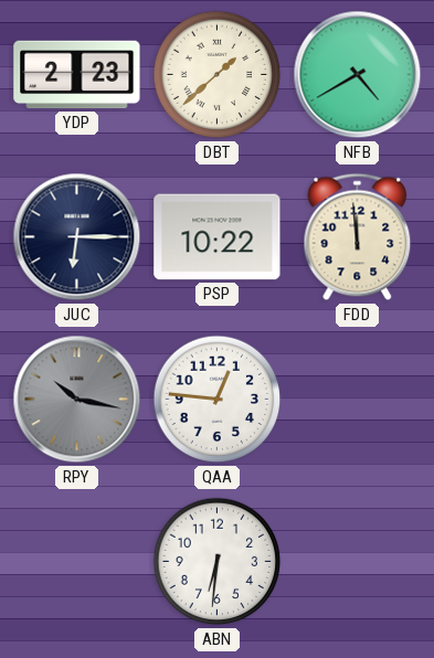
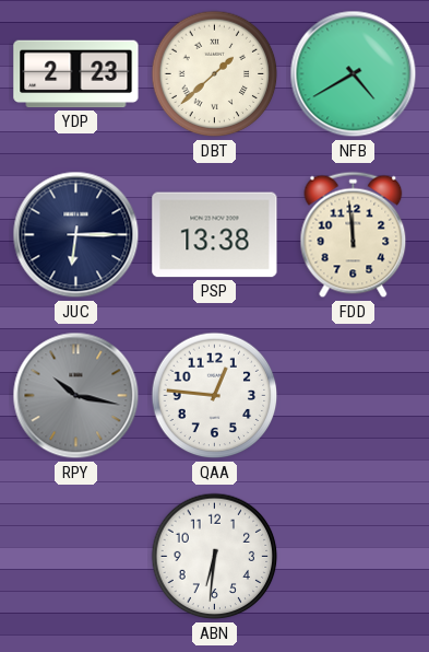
PSP: 10:22 -> 13:38 (215, 235)
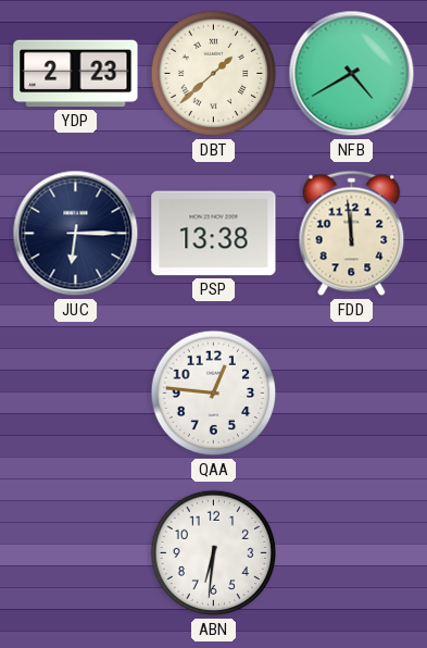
RPY: 10:17 -> none (76, 396)
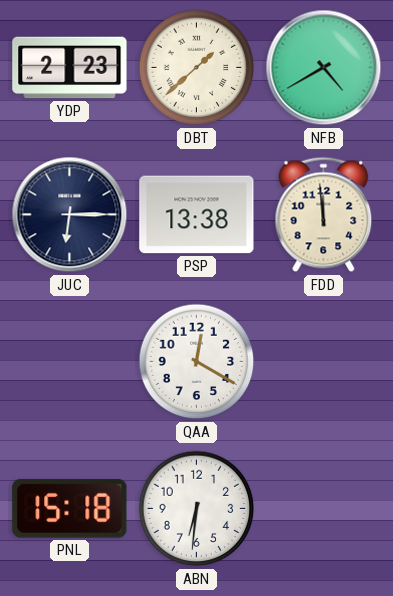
QAA: 12:46 -> 12:20 (197, 362)
PNL: none -> 15:18 (70, 509)
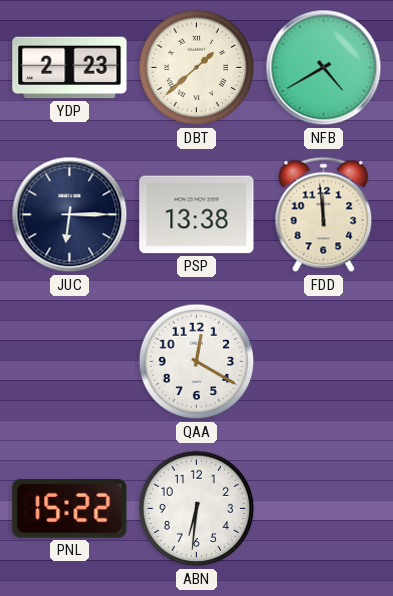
PNL: 15:18 -> 15:22 (70, 509)
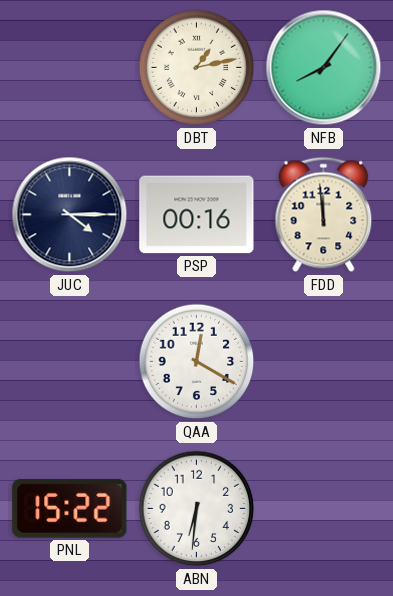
YDP: 2:23 -> none (70, 68)
DBT: 1:38 -> 1:13 (197, 68)
NFB: 4:40 -> 8:06 (324, 68)
JUC: 6:15 -> 4:15 (70, 215)
PSP: 13:38 -> 00:16 (197, 215)
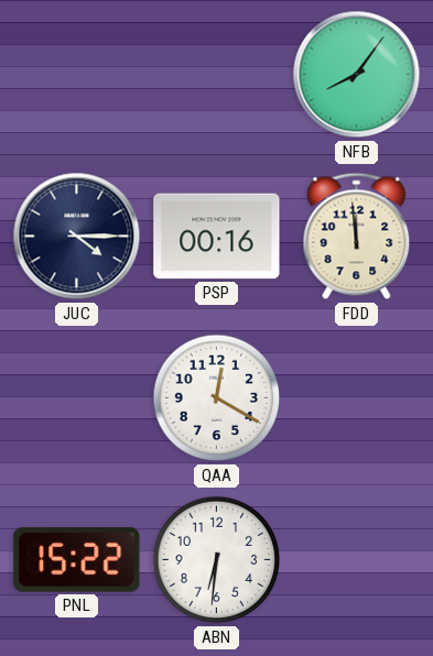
DBT: 1:13 -> none (197, 68)
